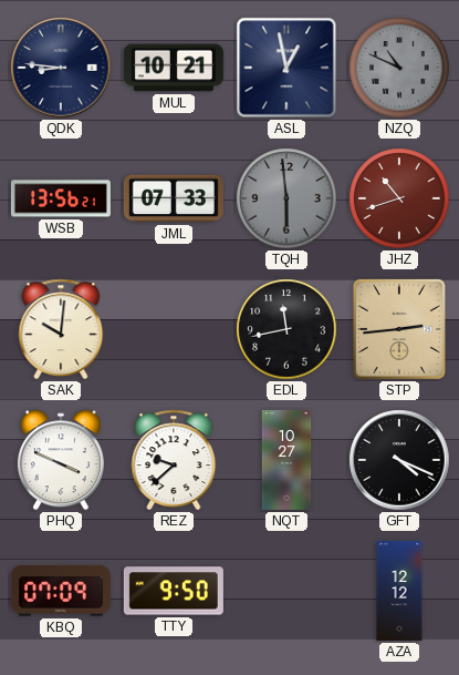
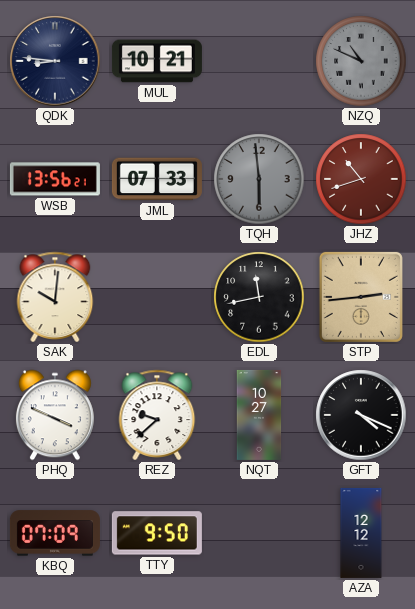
ASL: 12:58 -> none (286, 68)
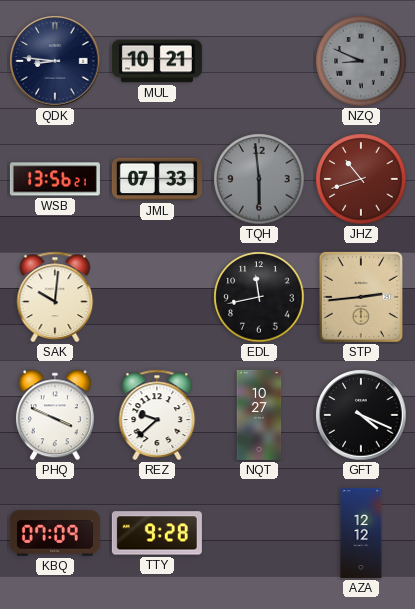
NZQ: 10:49 -> 8:49 (361, 61)
TTY: 9:50 -> 9:28 (157, 533)
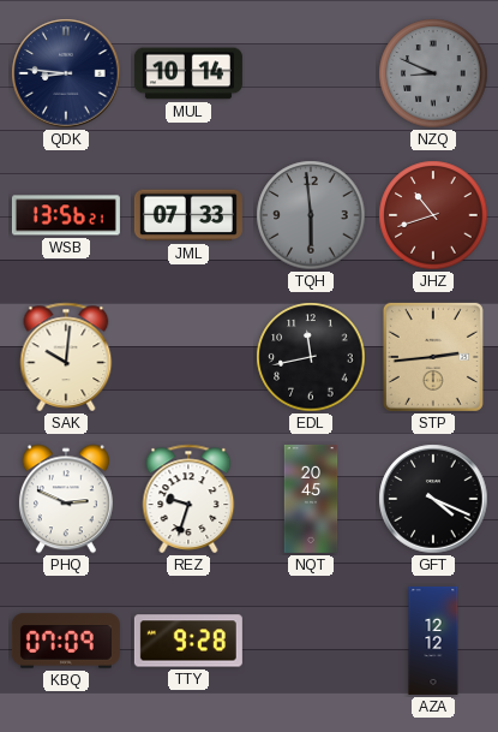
MUL: 10:21 -> 10:14 (188, 73)
PHQ: 3:49 -> 2:49 (66, 499)
REZ: 9:38 -> 9:33 (188, 499)
NQT: 10:27 -> 20:45 (311, 499)
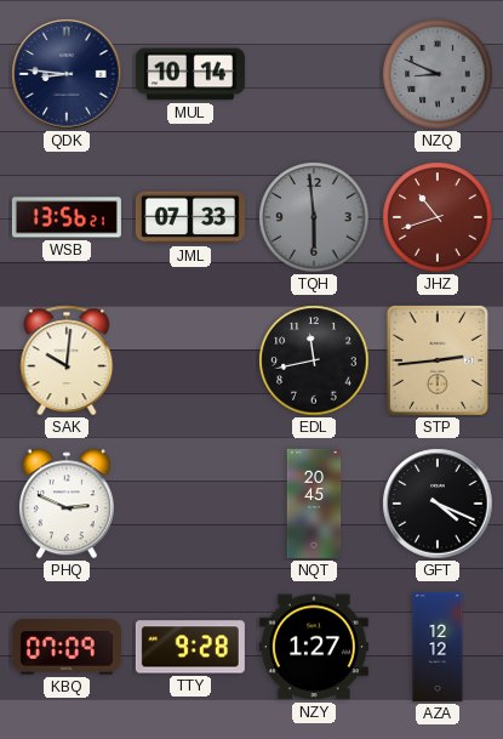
REZ: 9:33 -> none (188, 499)
NZY: none -> 1:27 (314, 647)
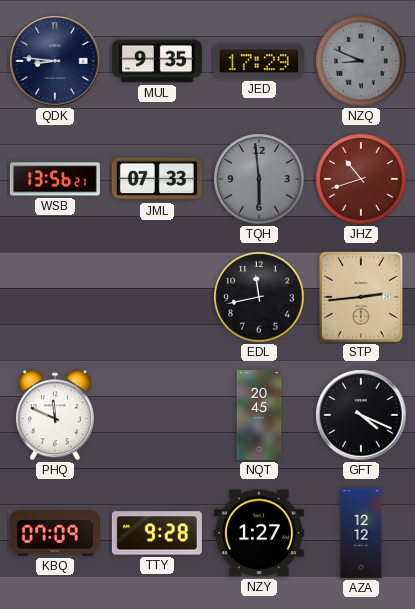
MUL: 10:14 -> 9:35 (157, 61)
JED: none -> 17:29 (259, 61)
SAK: 10:01 -> none (67, 360)
PHQ: 2:49 -> 11:49 (55, 415)
